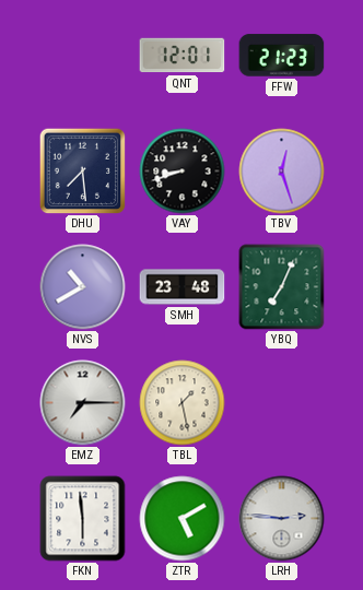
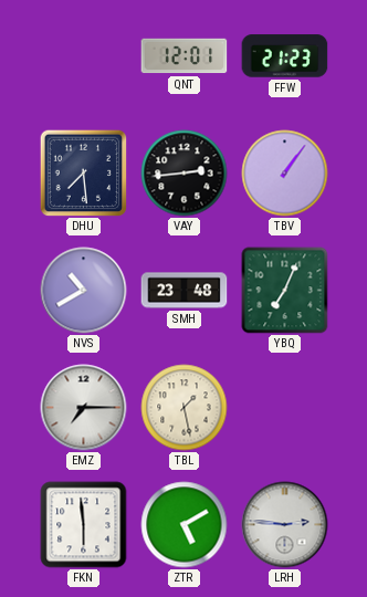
VAY: 8:42 -> 2:44 (185, 174)
TBV: 12:27 -> 1:06 (285, 174)
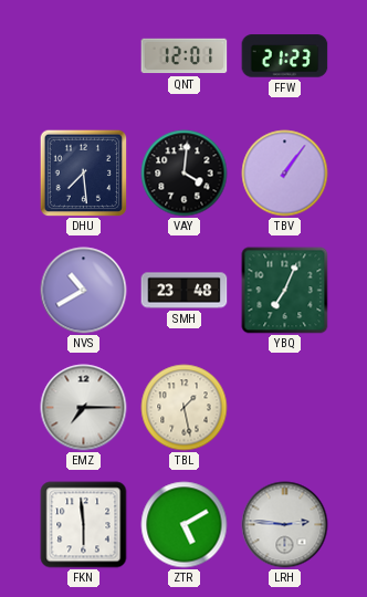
VAY: 2:44 -> 4:01 (185, 174)
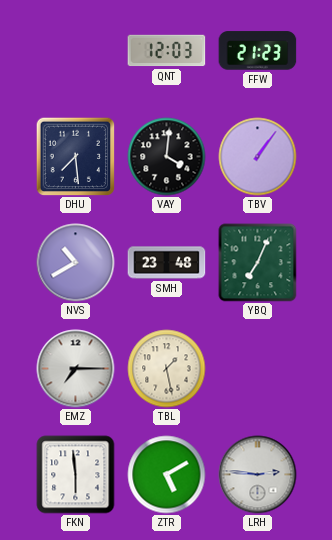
QNT: 12:01 -> 12:03 (167, 51)
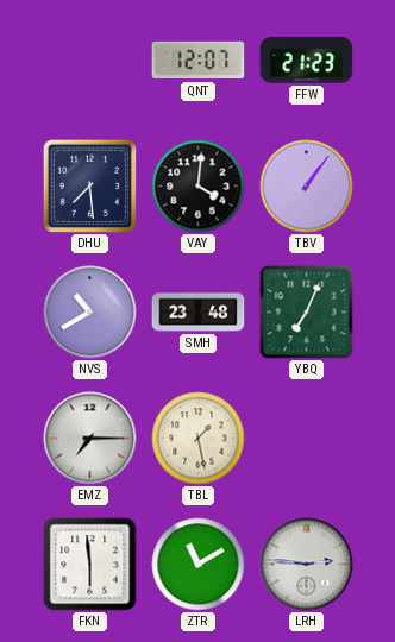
QNT: 12:03 -> 12:07 (199, 61)
ZTR: 5:10 -> 11:10 (199, 565)
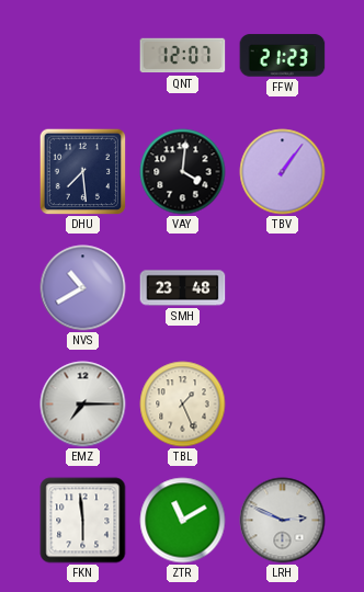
YBQ: 7:04 -> none (307, 313)
TBL: 1:28 -> 1:26 (183, 405)
LRH: 2:46 -> 2:49 (283, 521)
